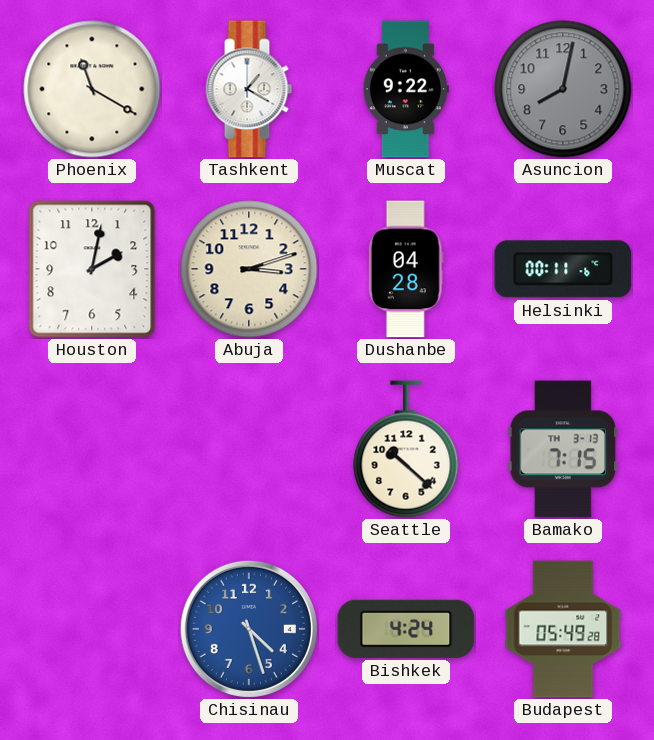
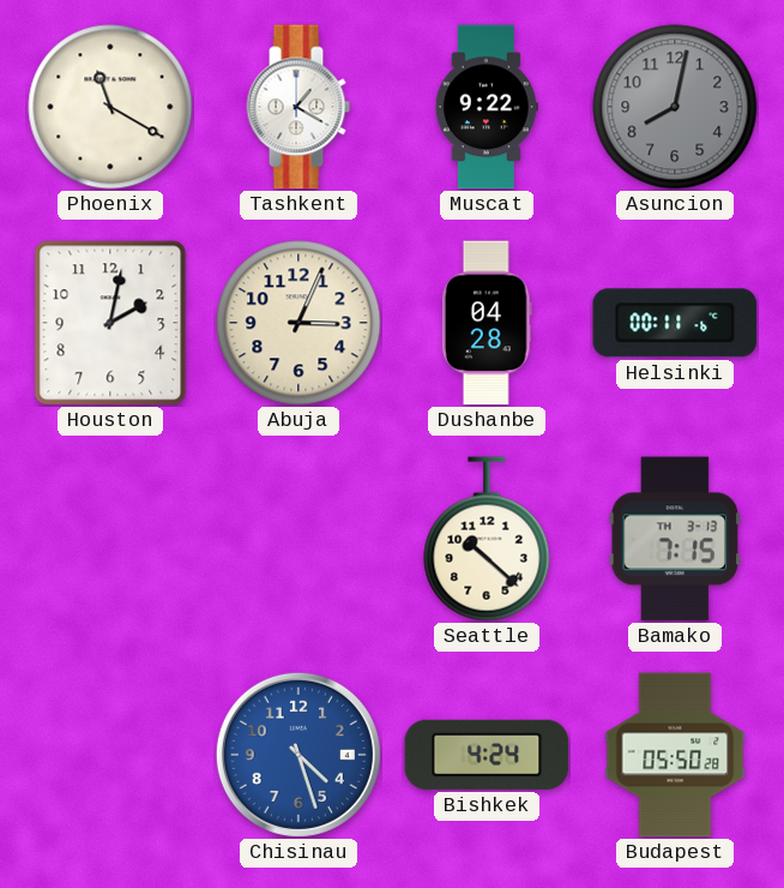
Abuja: 3:12 -> 3:04 (298, 323)
Budapest: 05:49 -> 05:50 (675, 755)
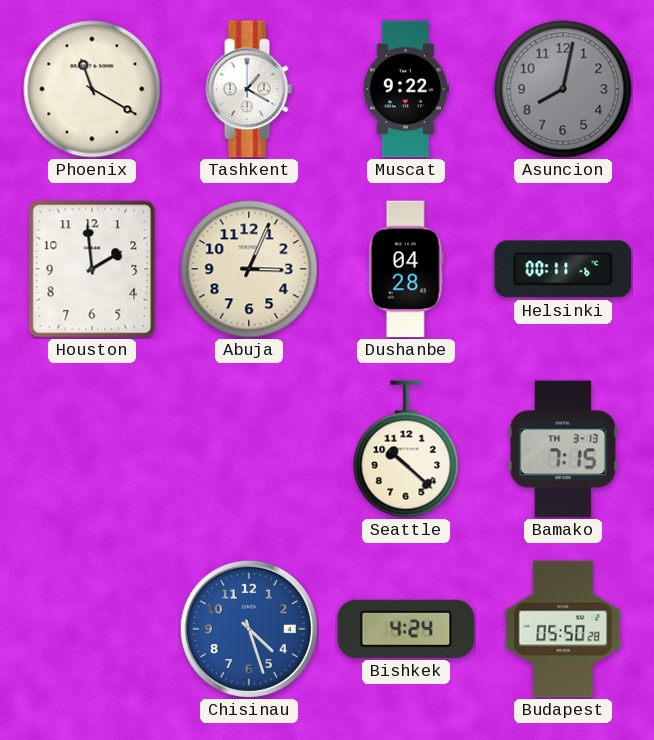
Houston: 2:02 -> 1:59 (92, 269)
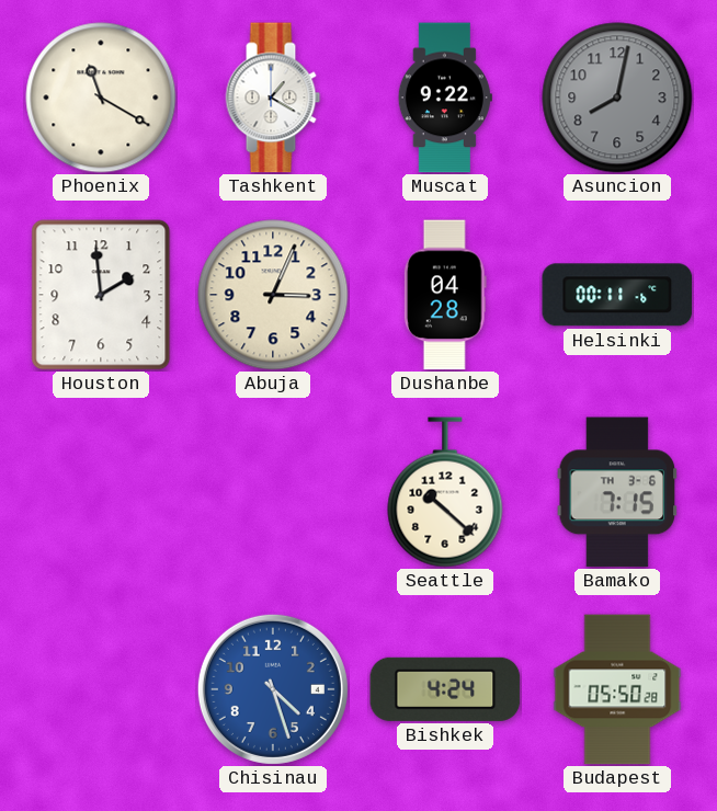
Bamako date: TH 3-13 -> TH 3-6 (617, 492)
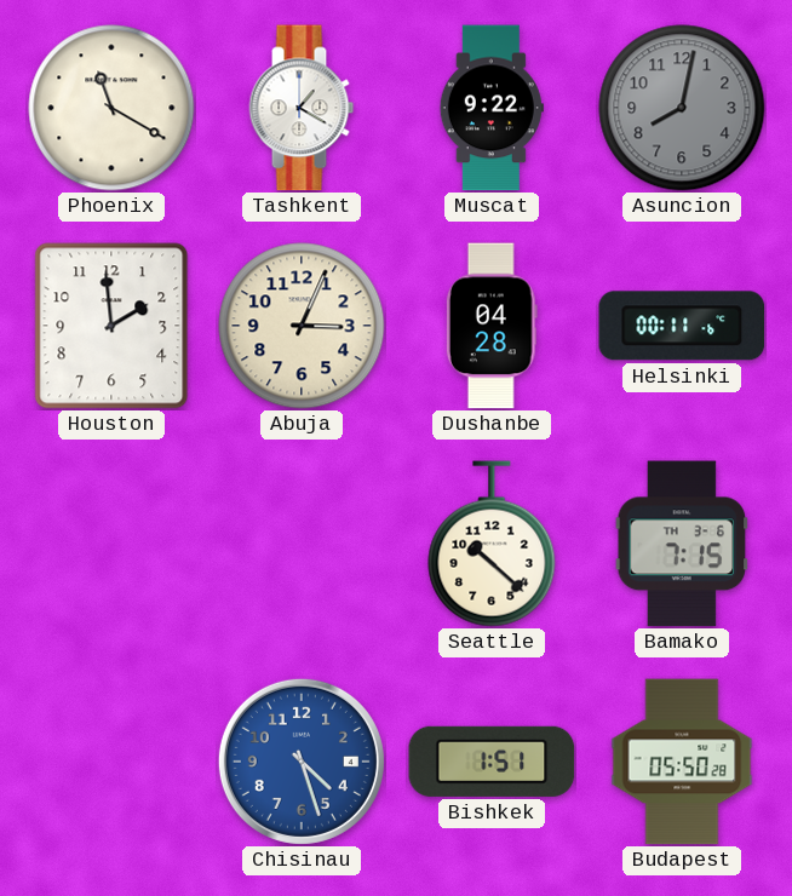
Bishkek: 4:24 -> 1:51 (492, 762)
